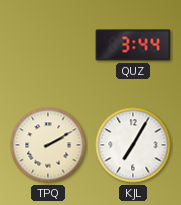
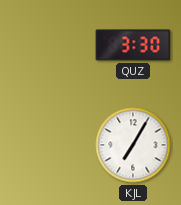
QUZ: 3:44 -> 3:30 (133, 45)
TPQ: 2:10 -> none (48, 145)
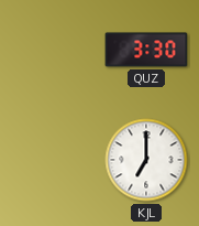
KJL: 7:05 -> 7:00 (146, 160)
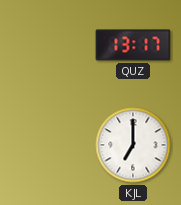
QUZ: 3:30 -> 13:17 (133, 45)
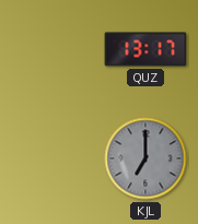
KJL dial: white -> grey (145, 158)
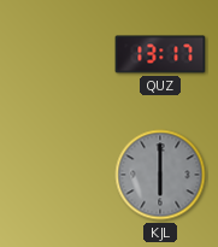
KJL: 7:00 -> 6:00 (160, 175)
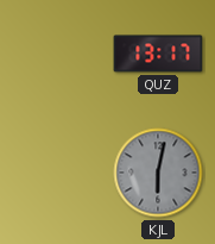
KJL: 6:00 -> 6:02 (158, 173)
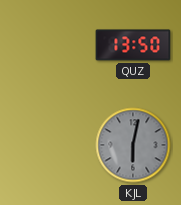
QUZ: 13:17 -> 13:50 (133, 45)
